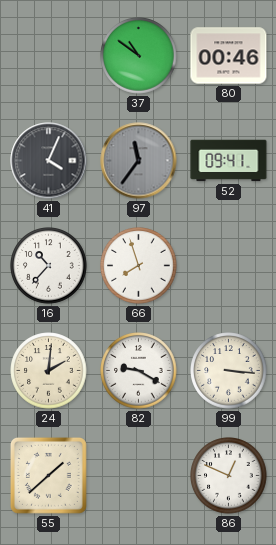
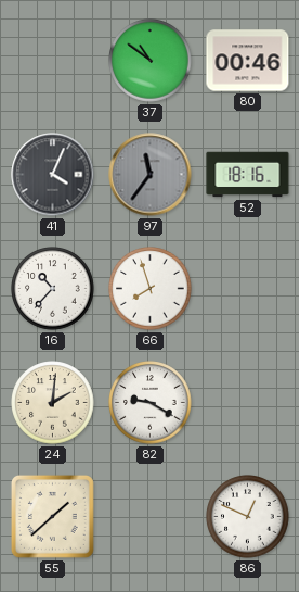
52: 09:41 -> 18:16 (248, 175)
99: 3:16 -> none (229, 371)
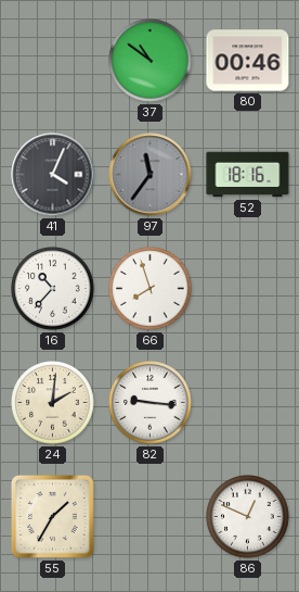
82: 9:20 -> 9:16 (151, 403)
55: 1:38 -> 1:35 (52, 516)
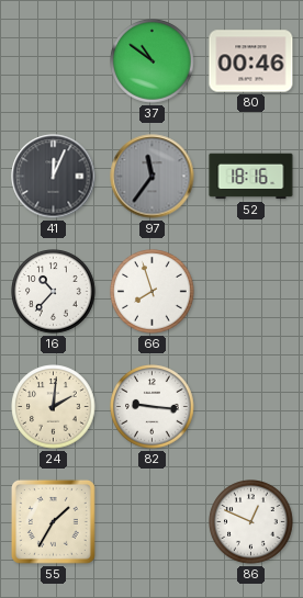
41: 4:04 -> 12:04 (54, 177)
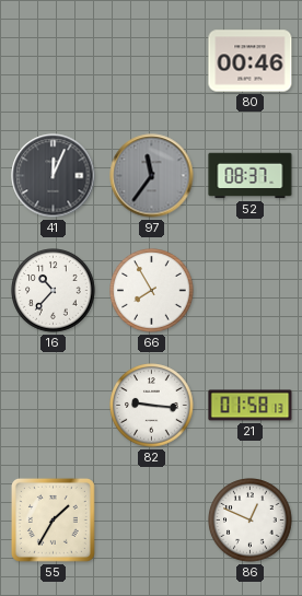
37: 10:51 -> none (153, 61)
52: 18:16 -> 08:37 (251, 176)
66: 7:57 -> 7:55 (152, 291)
24: 2:01 -> none (54, 407)
21: none -> 01:58 (251, 406)
